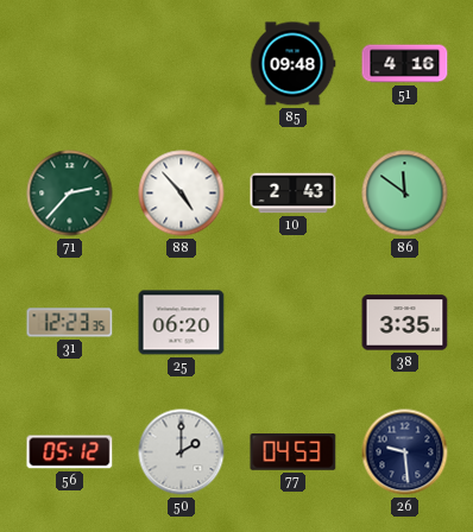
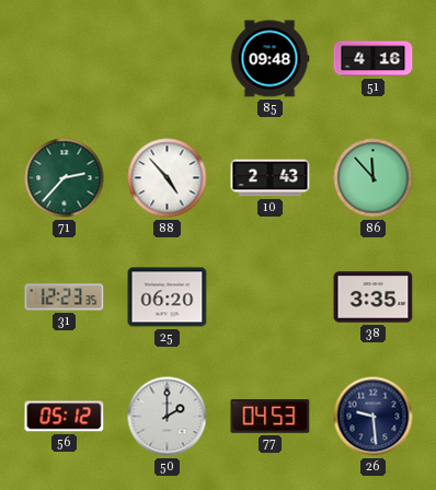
86: 11:51 -> 11:53 (374, 178)
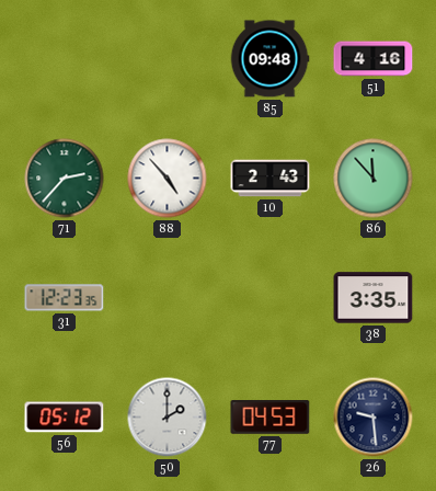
25: 06:20 -> none (168, 297)
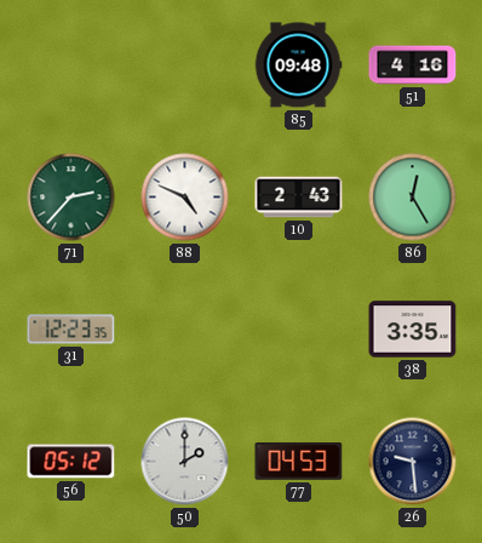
88: 4:53 -> 4:49 (185, 198)
86: 11:53 -> 12:25 (413, 198)
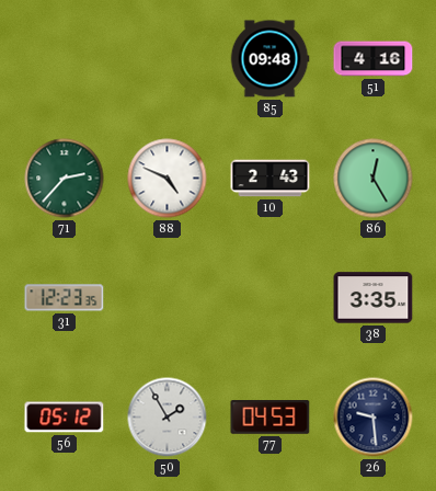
50: 2:00 -> 1:55 (168, 418)
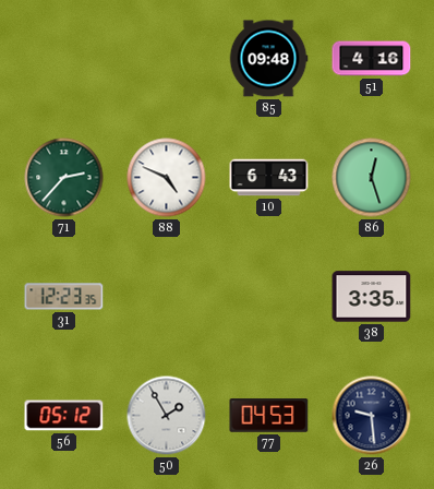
10: 2:43 -> 6:43 (269, 178)
86: 12:25 -> 12:27 (372, 178)
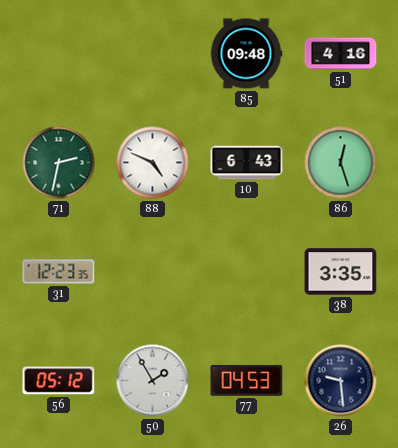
71: 2:37 -> 2:32 (59, 163)
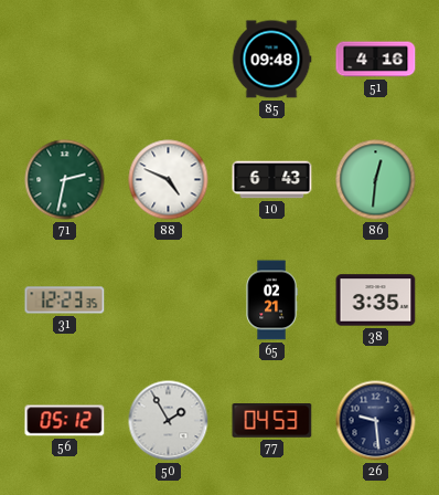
86: 12:27 -> 12:31 (376, 180)
65: none -> 02:21 (271, 301)
